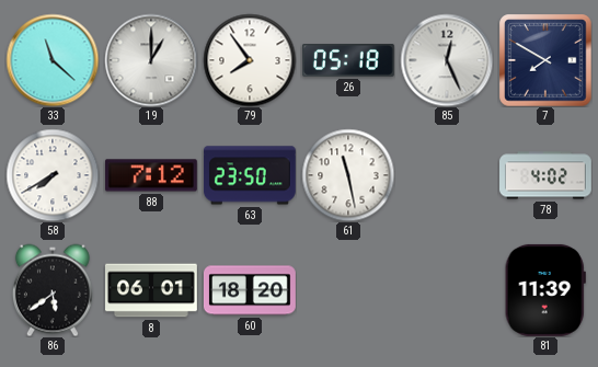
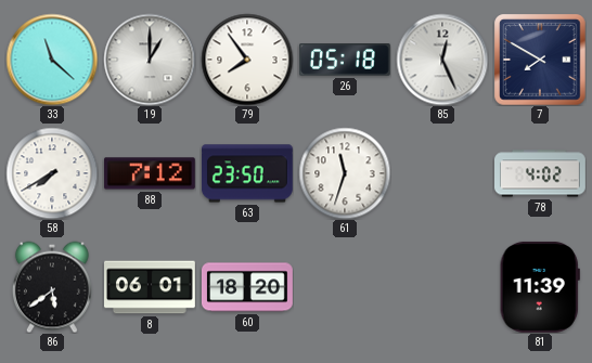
61: 11:28 -> 11:33 (345, 173)
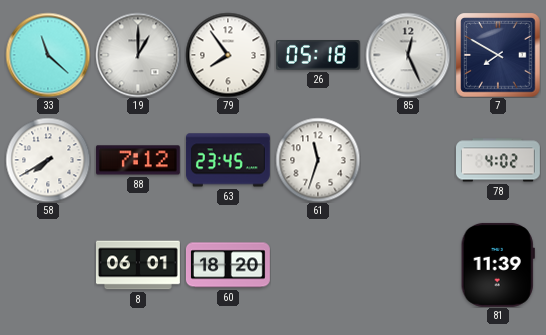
63: 23:50 -> 23:45 (228, 160)
86: 5:39 -> none (52, 287)
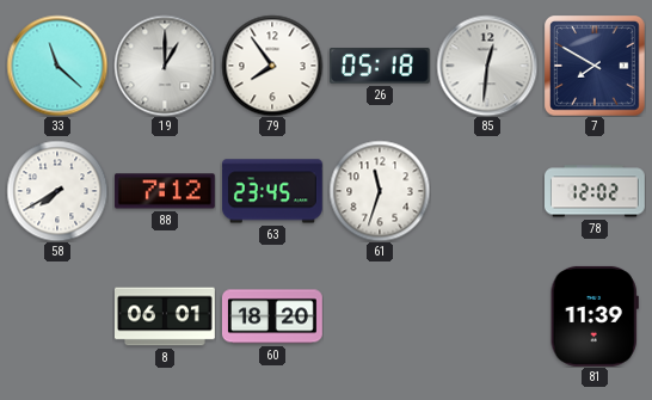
85: 12:26 -> 12:31 (487, 66)
78: 4:02 -> 12:02 (596, 191)
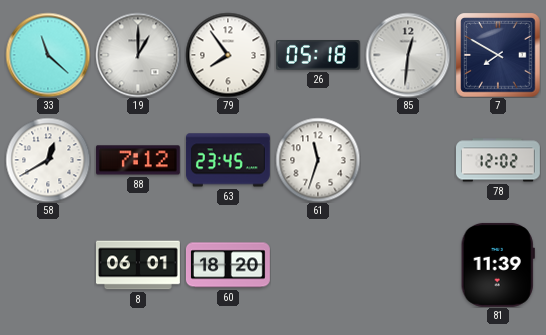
58: 7:40 -> 12:40 (48, 160)
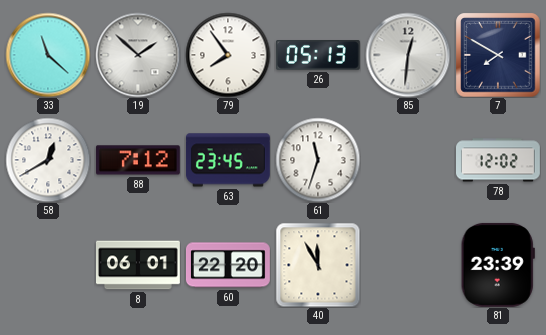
19: 1:00 -> 1:52 (138, 55)
26: 05:18 -> 05:13 (318, 56)
60: 18:20 -> 22:20 (228, 265)
40: none -> 11:55 (318, 265)
81: 11:39 -> 23:39 (498, 265)
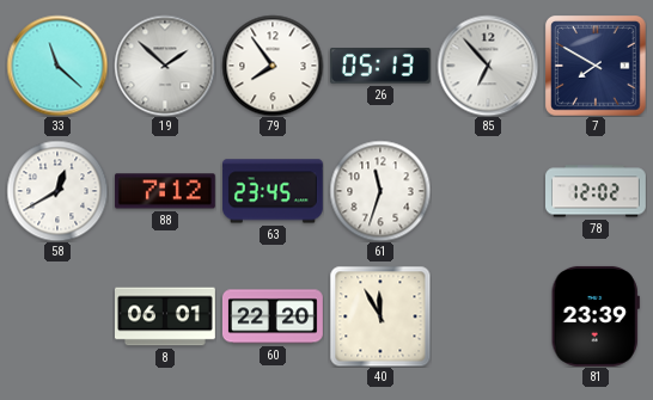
85: 12:31 -> 6:53 (488, 66)
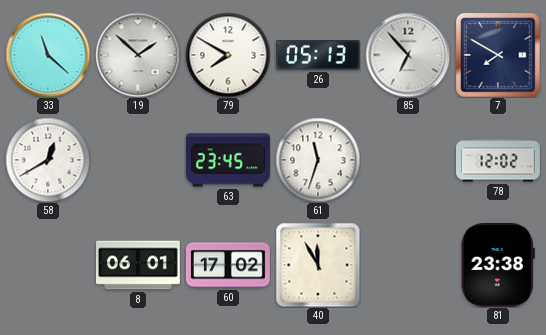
79: 7:54 -> 7:50 (228, 55)
88: 7:12 -> none (165, 191)
60: 22:20 -> 17:02 (228, 265)
81: 23:39 -> 23:38 (498, 265)
